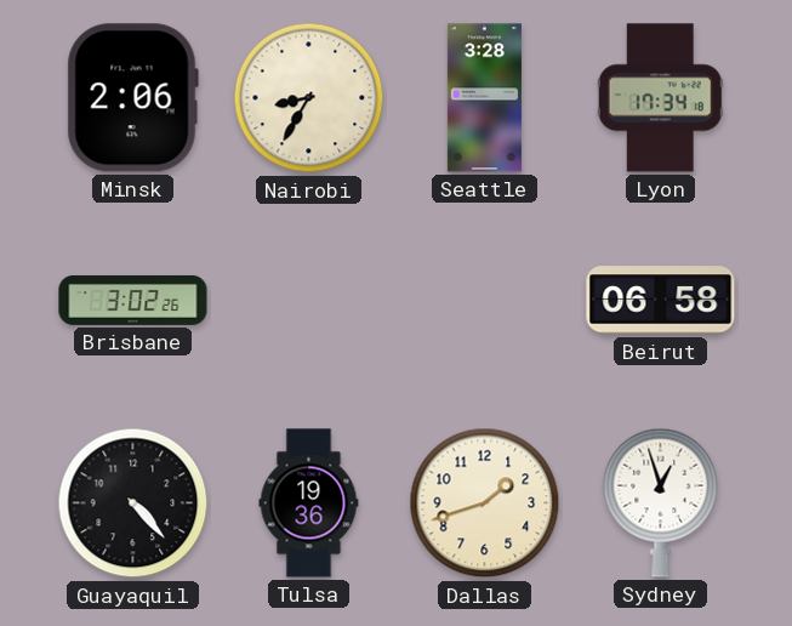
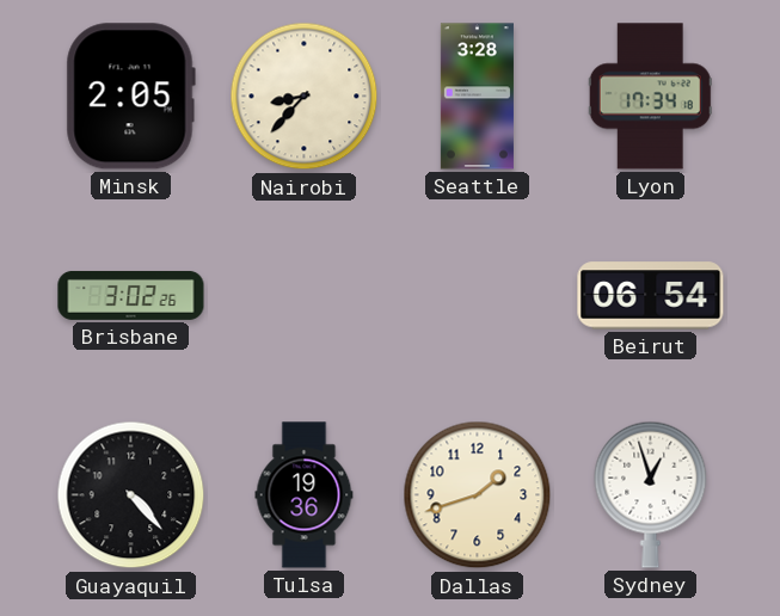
Minsk: 2:06 -> 2:05 (130, 97)
Nairobi: 8:35 -> 8:37 (305, 97)
Beirut: 06:58 -> 06:54 (651, 296)
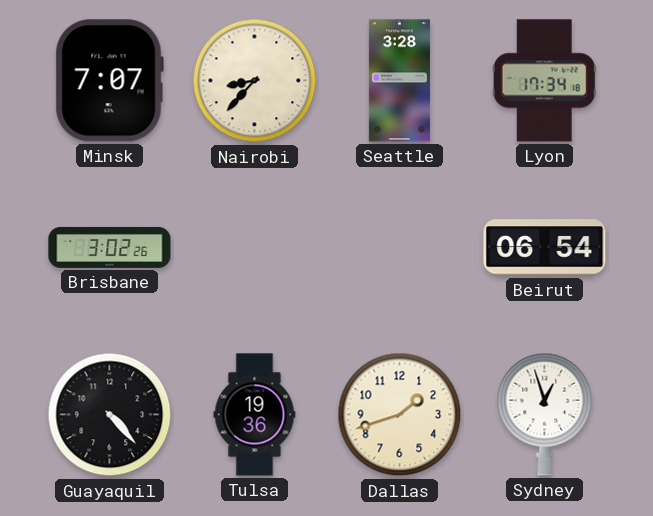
Minsk: 2:05 -> 7:07 (109, 81)
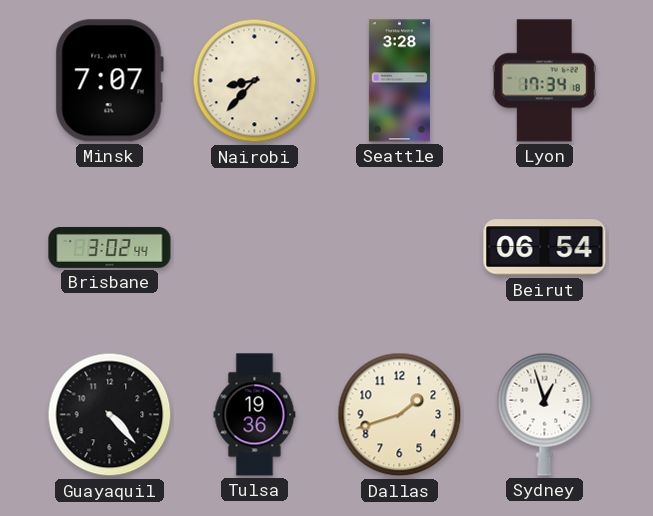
Brisbane: 3:02:26 -> 3:02:44 (110, 247)
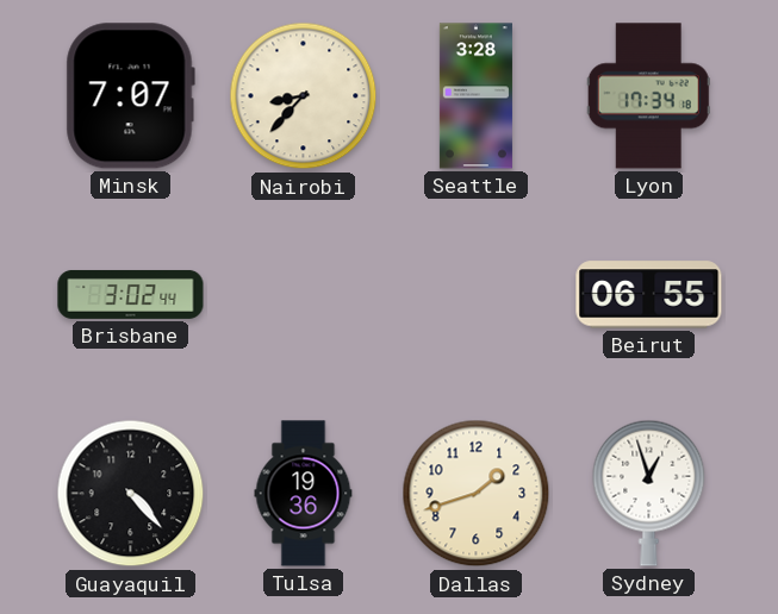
Beirut: 06:54 -> 06:55 (649, 295)
